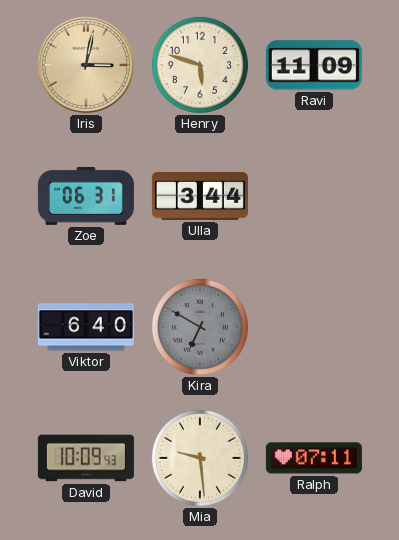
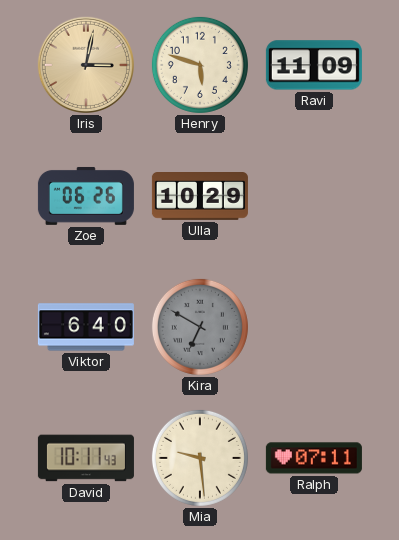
Zoe: 06:31 -> 06:26 (86, 196)
Ulla: 3:44 -> 10:29 (200, 197)
David: 10:09 -> 10:11 (86, 458)
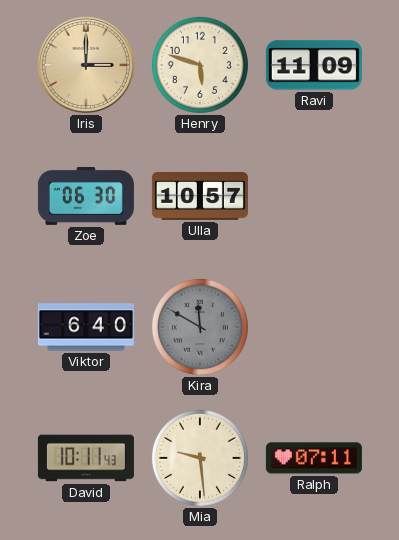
Iris: 3:02 -> 3:00 (86, 65)
Zoe: 06:26 -> 06:30 (86, 196)
Ulla: 10:29 -> 10:57 (200, 197)
Kira: 6:50 -> 11:50 (200, 327)
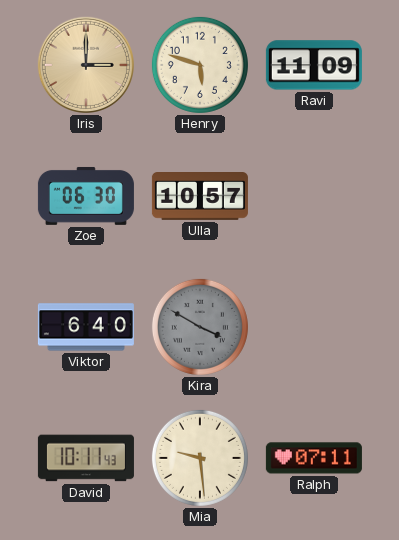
Kira: 11:50 -> 3:50 (200, 327)
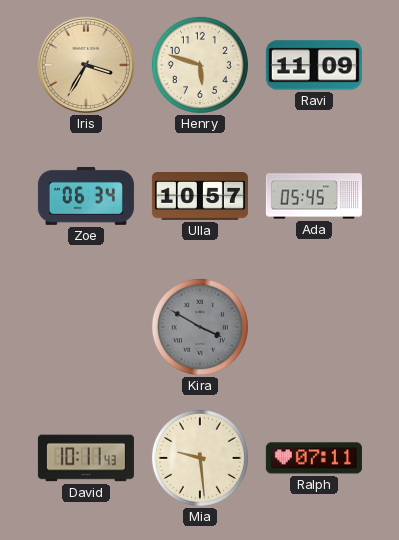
Iris: 3:00 -> 3:35 (86, 65)
Zoe: 06:30 -> 06:34 (86, 196)
Ada: none -> 05:45 (314, 196)
Viktor: 6:40 -> none (86, 327)
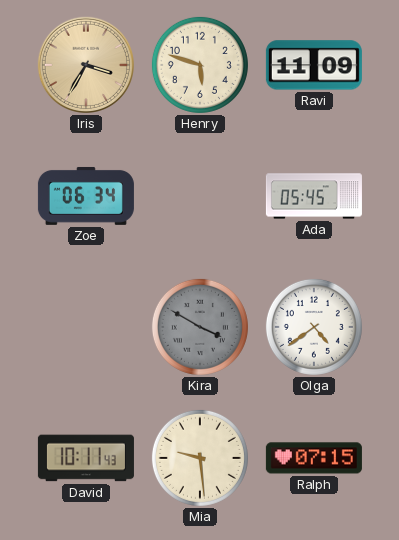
Ulla: 10:57 -> none (200, 197)
Olga: none -> 4:39 (314, 327)
Ralph: 07:11 -> 07:15 (314, 458)
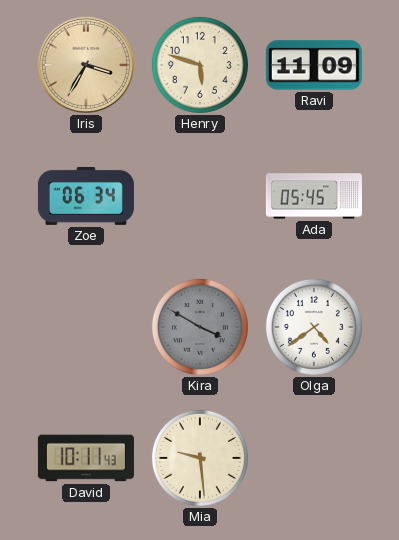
Ralph: 07:15 -> none (314, 458)
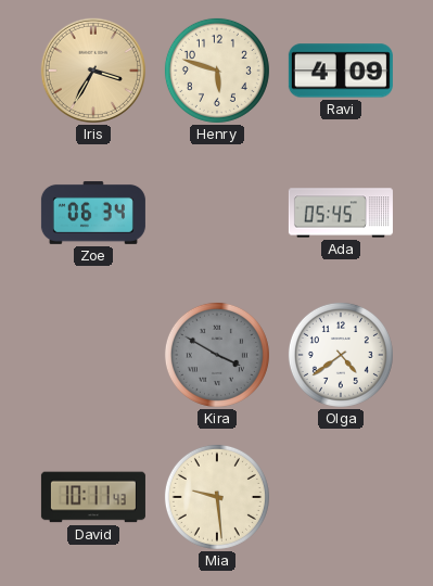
Ravi: 11:09 -> 4:09 (341, 71)
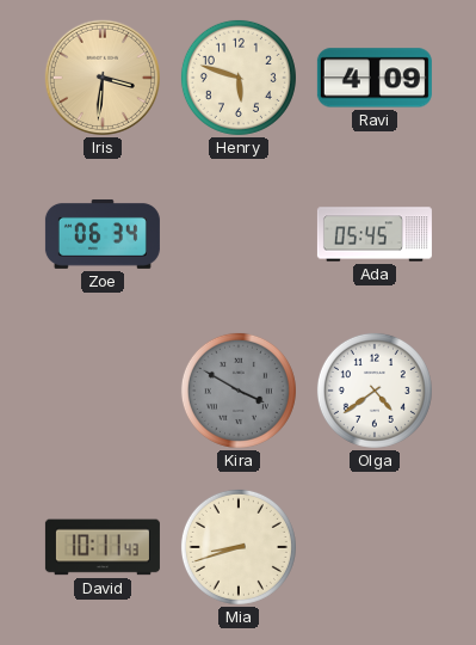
Iris: 3:35 -> 3:31 (103, 78)
Mia: 9:29 -> 8:42 (239, 547)
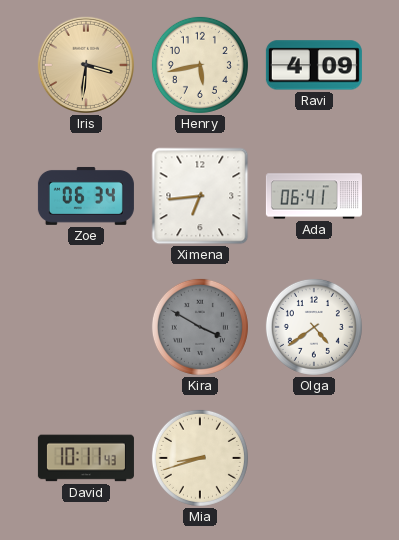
Henry: 5:48 -> 5:43 (200, 65)
Ximena: none -> 6:44 (200, 196)
Ada: 05:45 -> 06:41 (314, 196)
